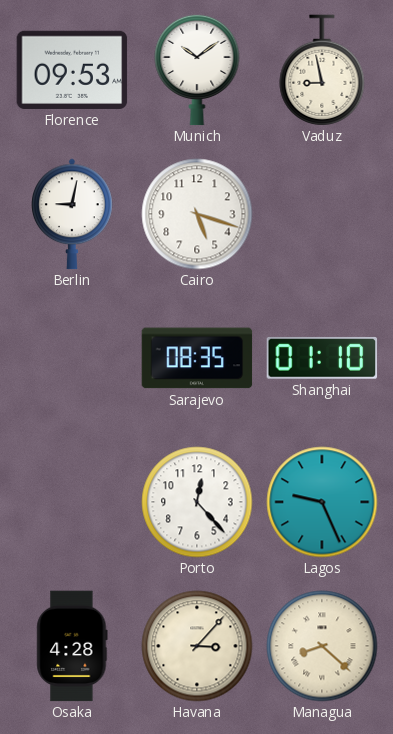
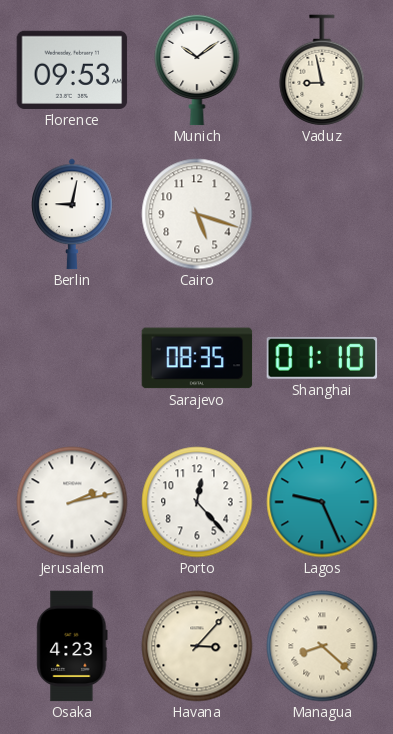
Jerusalem: none -> 2:13 (72, 502)
Osaka: 4:28 -> 4:23 (72, 646)
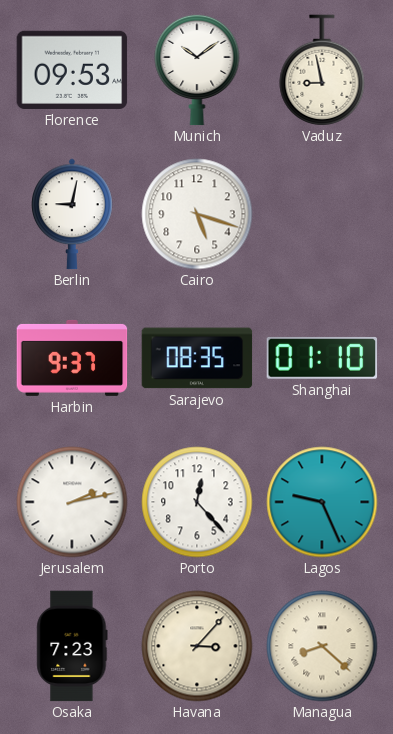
Harbin: none -> 9:37 (72, 358)
Osaka: 4:23 -> 7:23 (72, 646)
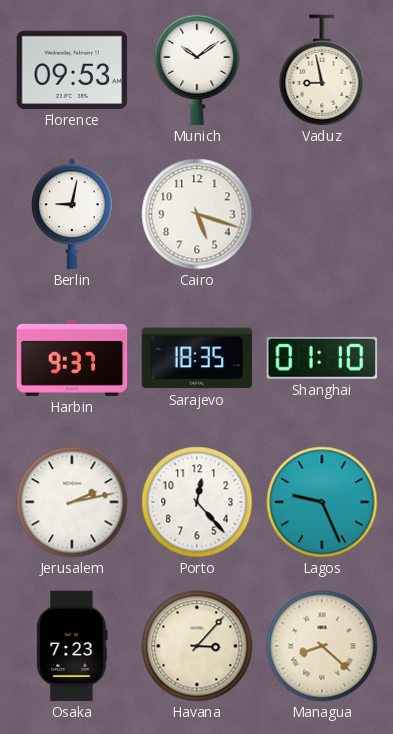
Sarajevo: 08:35 -> 18:35 (197, 358)
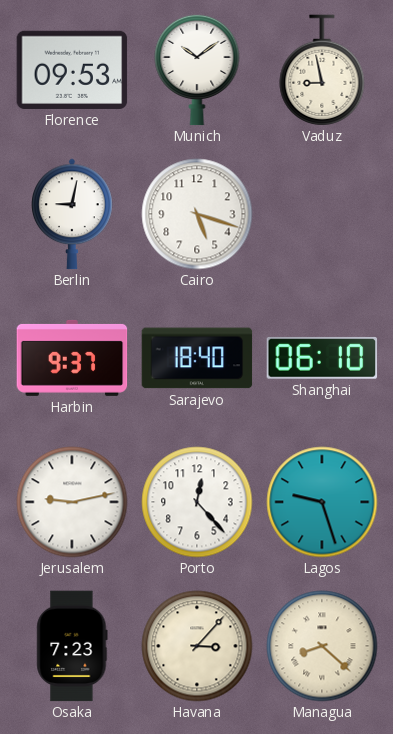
Sarajevo: 18:35 -> 18:40 (197, 358)
Shanghai: 01:10 -> 06:10 (322, 358)
Jerusalem: 2:13 -> 9:13 (72, 502)
Lagos: 9:26 -> 9:27 (322, 502)
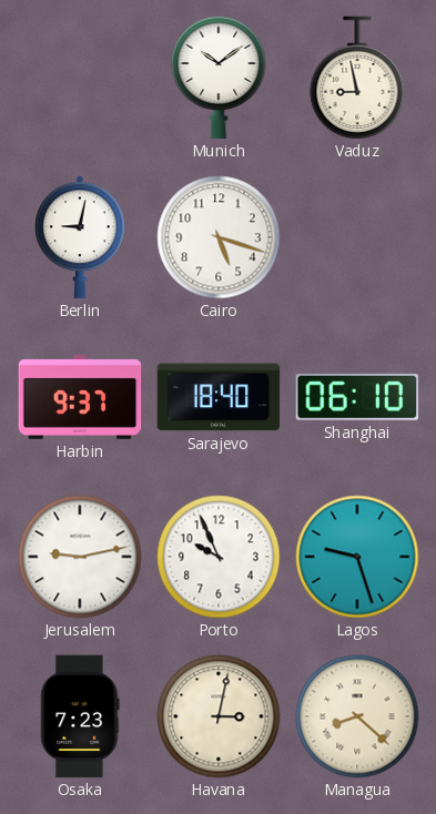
Florence: 09:53 -> none (72, 70)
Porto: 12:23 -> 9:56 (219, 557)
Havana: 3:07 -> 3:02 (219, 716)
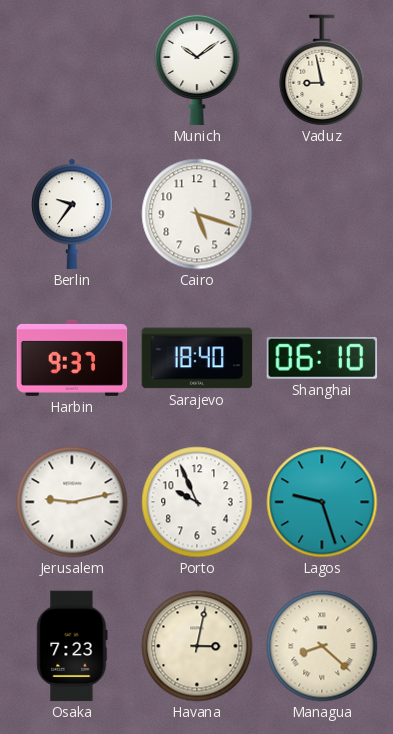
Berlin: 9:02 -> 9:36 (73, 214)
